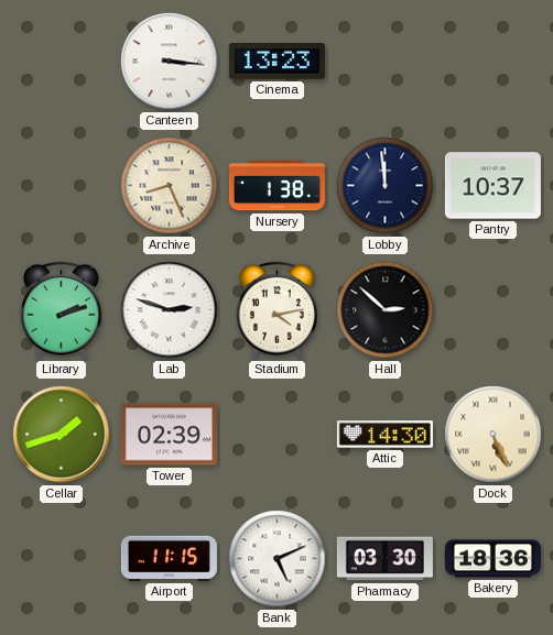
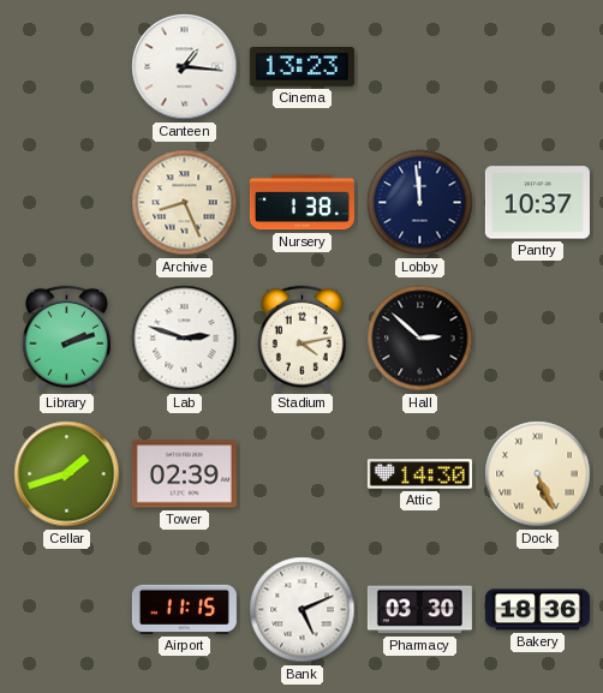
Canteen: 3:16 -> 1:16 (185, 67)
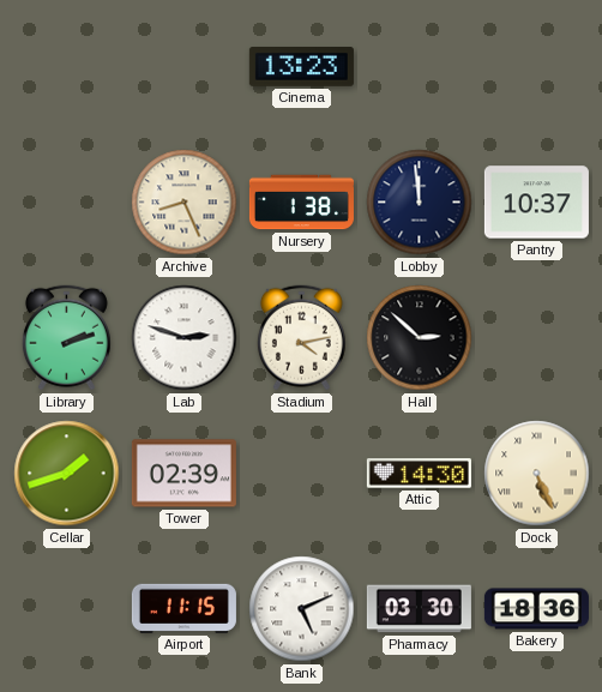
Canteen: 1:16 -> none (185, 67)
